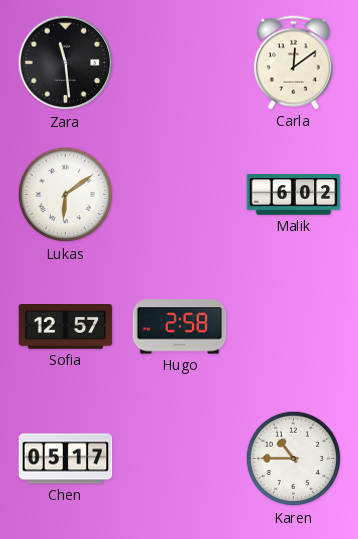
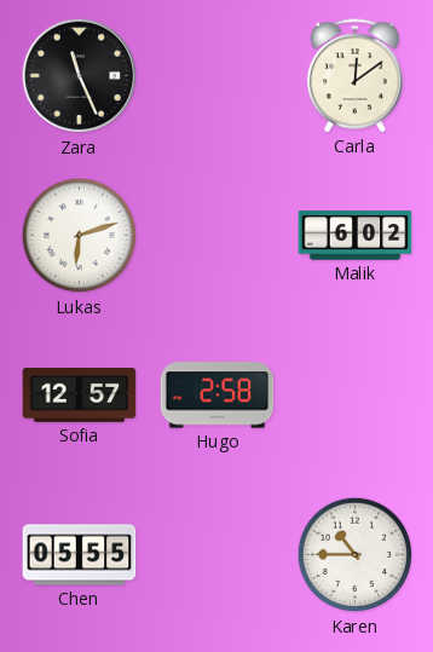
Zara: 11:29 -> 11:26 (80, 76)
Lukas: 6:09 -> 6:12 (80, 236)
Chen: 05:17 -> 05:55 (80, 555)
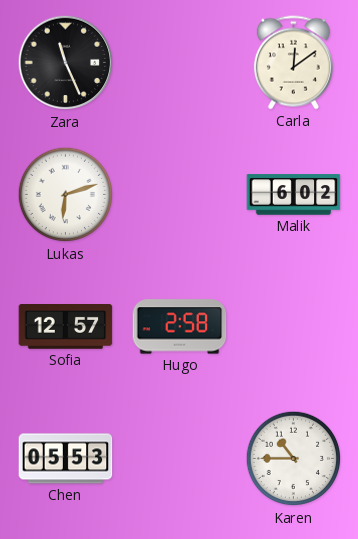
Chen: 05:55 -> 05:53 (66, 459)
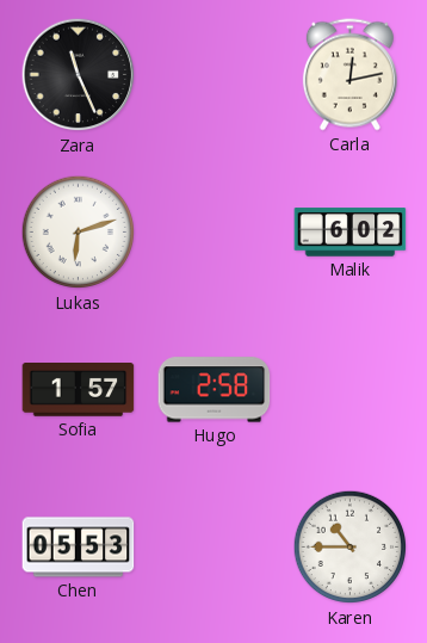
Carla: 12:09 -> 12:13 (349, 75)
Sofia: 12:57 -> 1:57 (79, 390)
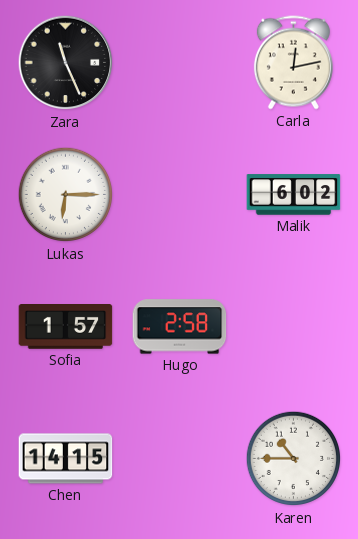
Lukas: 6:12 -> 6:15 (66, 195)
Chen: 05:53 -> 14:15 (66, 459)
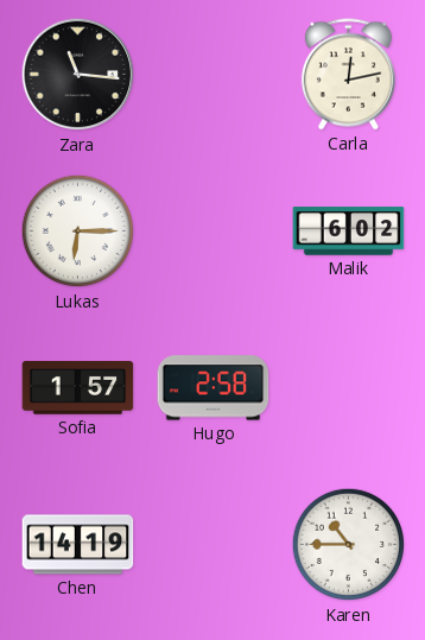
Zara: 11:26 -> 11:16 (78, 75)
Chen: 14:15 -> 14:19 (78, 545)
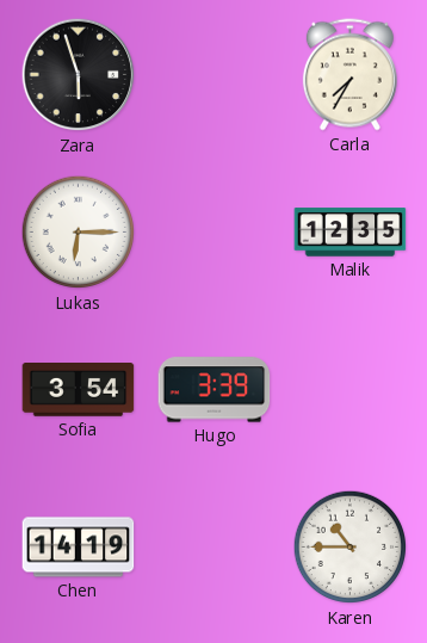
Zara: 11:16 -> 5:57 (79, 75)
Carla: 12:13 -> 7:35 (349, 75)
Malik: 6:02 -> 12:35 (351, 233)
Sofia: 1:57 -> 3:54 (79, 390)
Hugo: 2:58 -> 3:39 (215, 390)
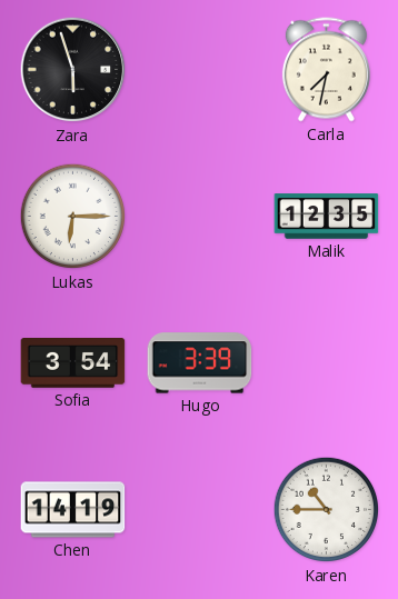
Carla: 7:35 -> 7:32 (326, 70)
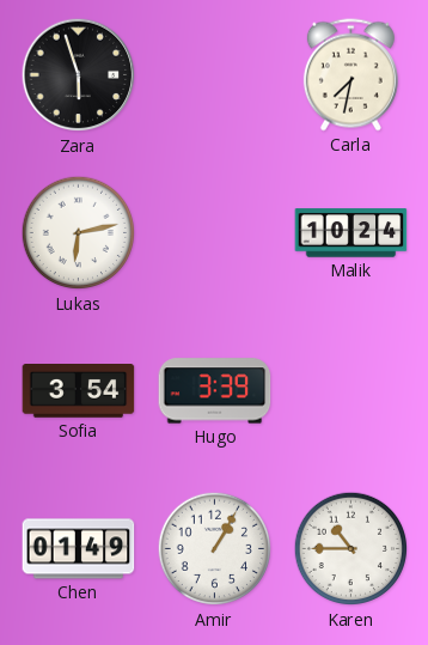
Lukas: 6:15 -> 6:13 (79, 233)
Malik: 12:35 -> 10:24 (351, 233)
Chen: 14:19 -> 01:49 (79, 549)
Amir: none -> 1:05 (215, 549)
